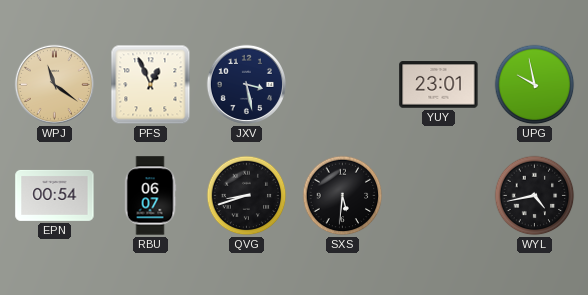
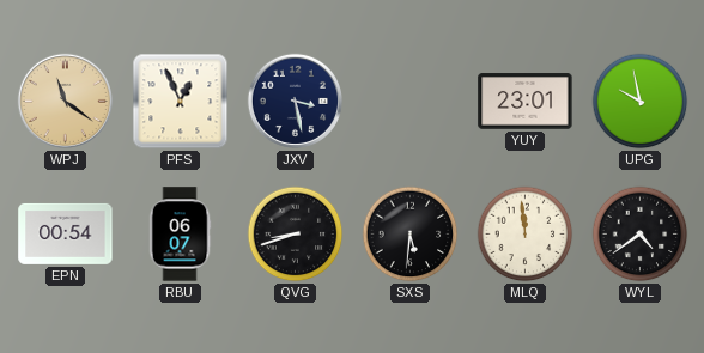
MLQ: none -> 11:59 (526, 235)
WYL: 4:43 -> 4:39 (641, 235)
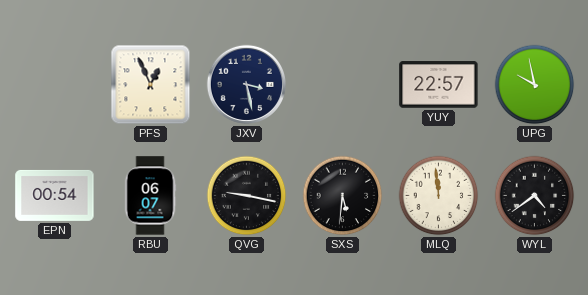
WPJ: 11:21 -> none (65, 101)
YUY: 23:01 -> 22:57 (439, 85)
QVG: 8:42 -> 9:17 (247, 196)
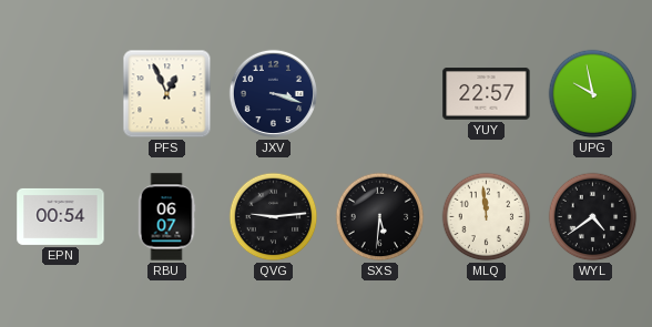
JXV: 3:28 -> 3:18 (273, 93)
QVG: 9:17 -> 9:14 (274, 217)
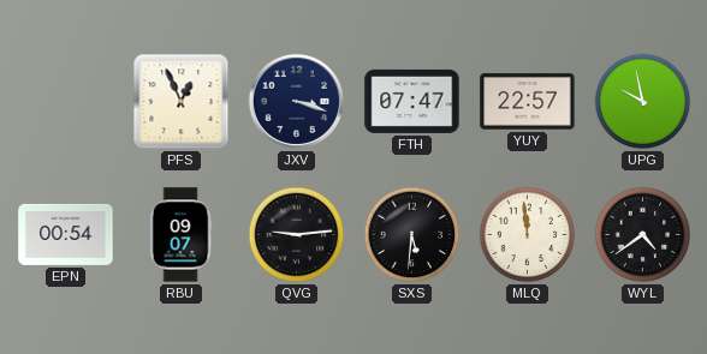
FTH: none -> 07:47 (412, 101)
RBU: 06:07 -> 09:07 (180, 235)
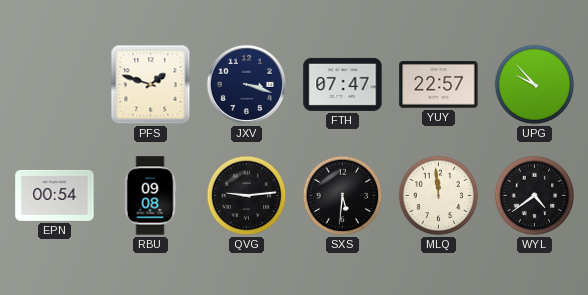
PFS: 12:56 -> 1:48 (151, 85)
UPG: 9:58 -> 9:53 (535, 85)
RBU: 09:07 -> 09:08 (150, 196)
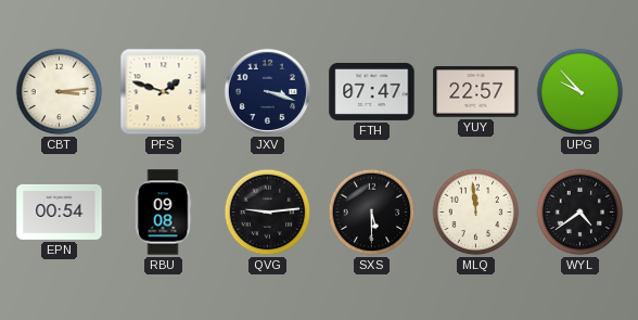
CBT: none -> 3:14 (60, 92)
SXS: 5:31 -> 5:30 (372, 213)
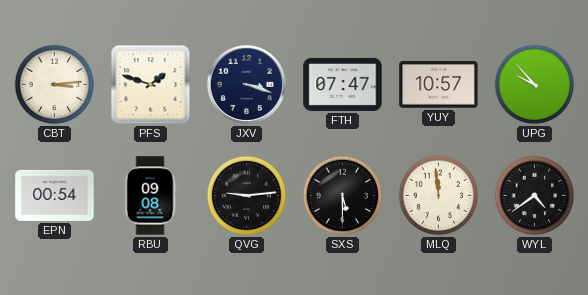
YUY: 22:57 -> 10:57 (439, 85)
